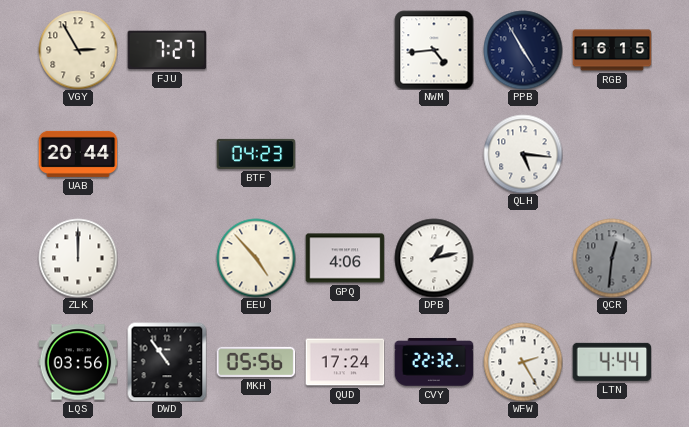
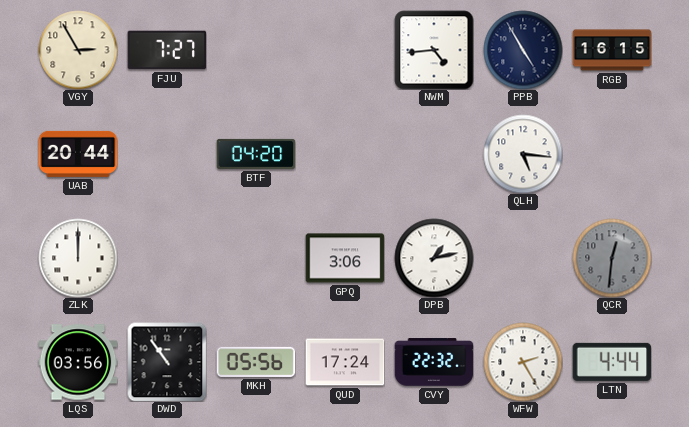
BTF: 04:23 -> 04:20 (256, 154)
EEU: 4:53 -> none (256, 258)
GPQ: 4:06 -> 3:06 (345, 258)
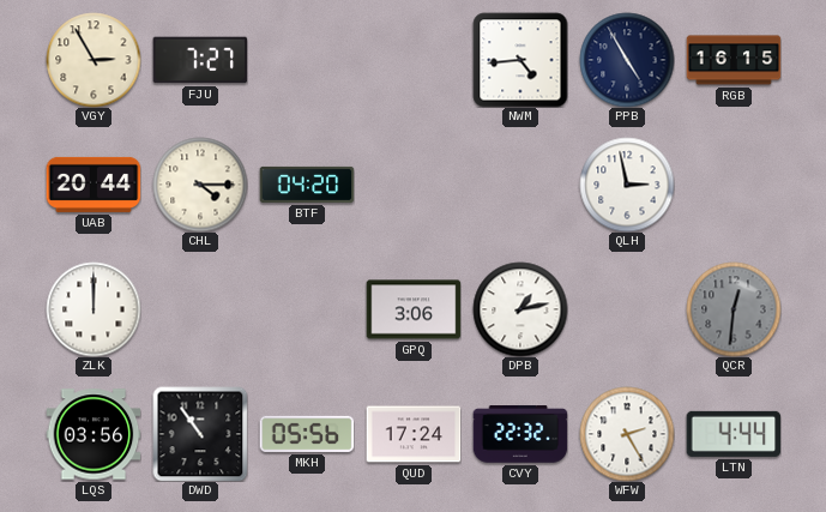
CHL: none -> 4:15 (200, 185)
QLH: 5:16 -> 2:58 (627, 185)
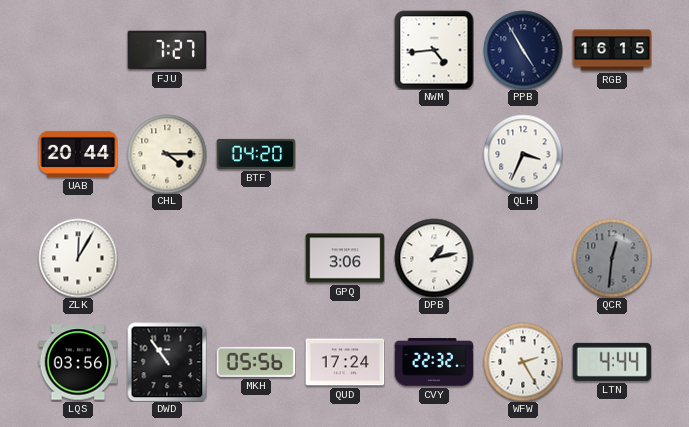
VGY: 2:55 -> none (94, 60)
QLH: 2:58 -> 3:34 (523, 154)
ZLK: 12:00 -> 12:05 (78, 258)
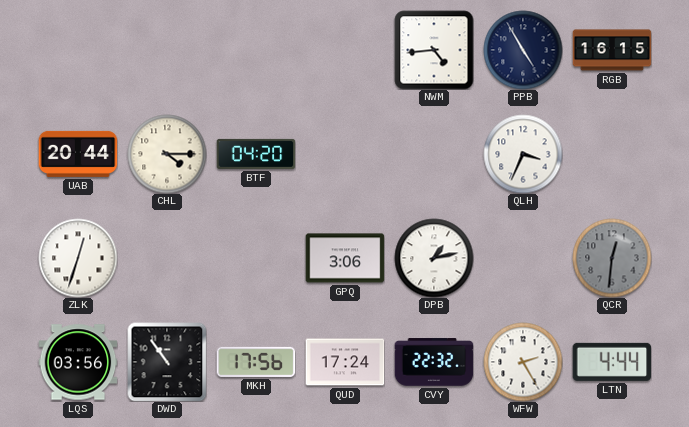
FJU: 7:27 -> none (167, 50)
ZLK: 12:05 -> 12:33 (78, 258)
MKH: 05:56 -> 17:56 (256, 362)
